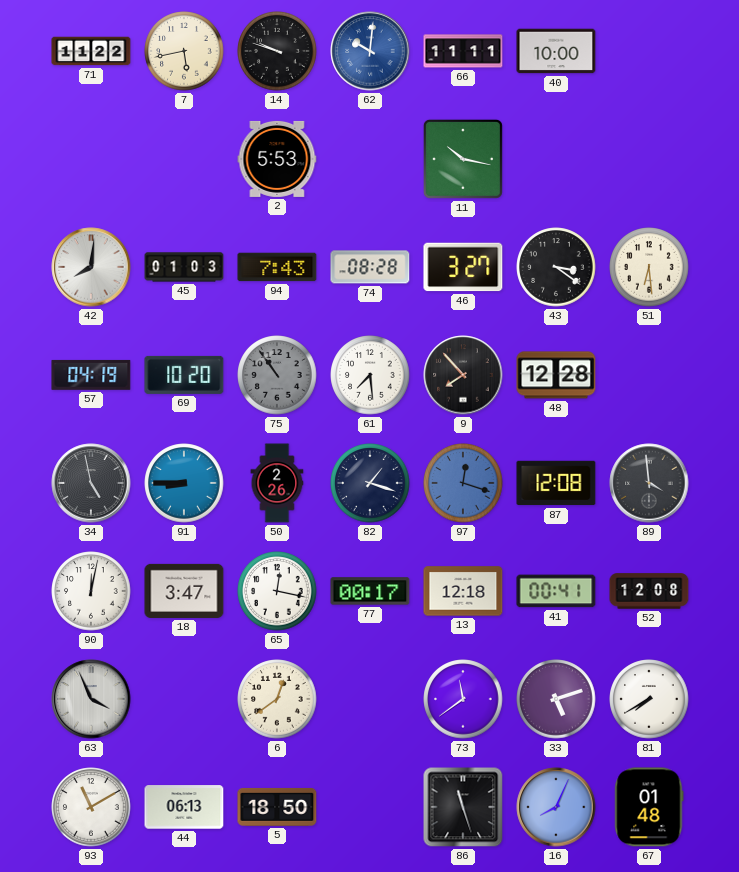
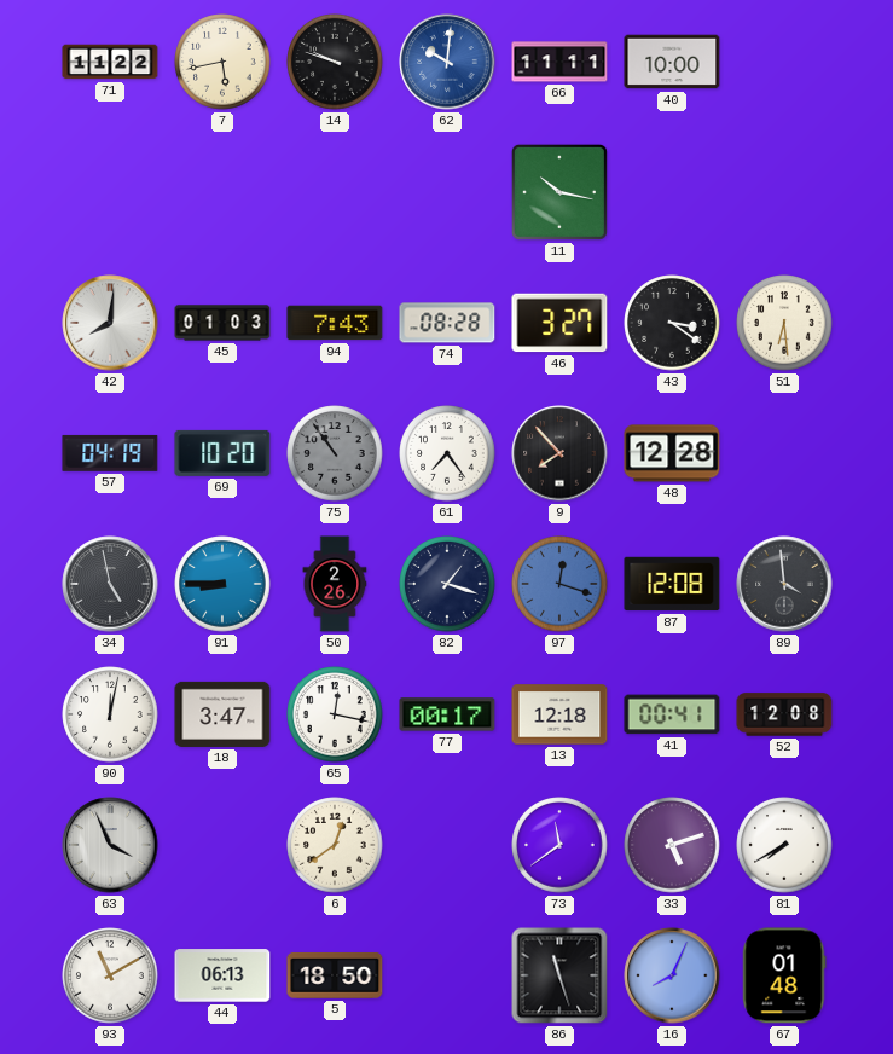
2: 5:53 -> none (277, 159)
61: 7:29 -> 7:24 (447, 453)
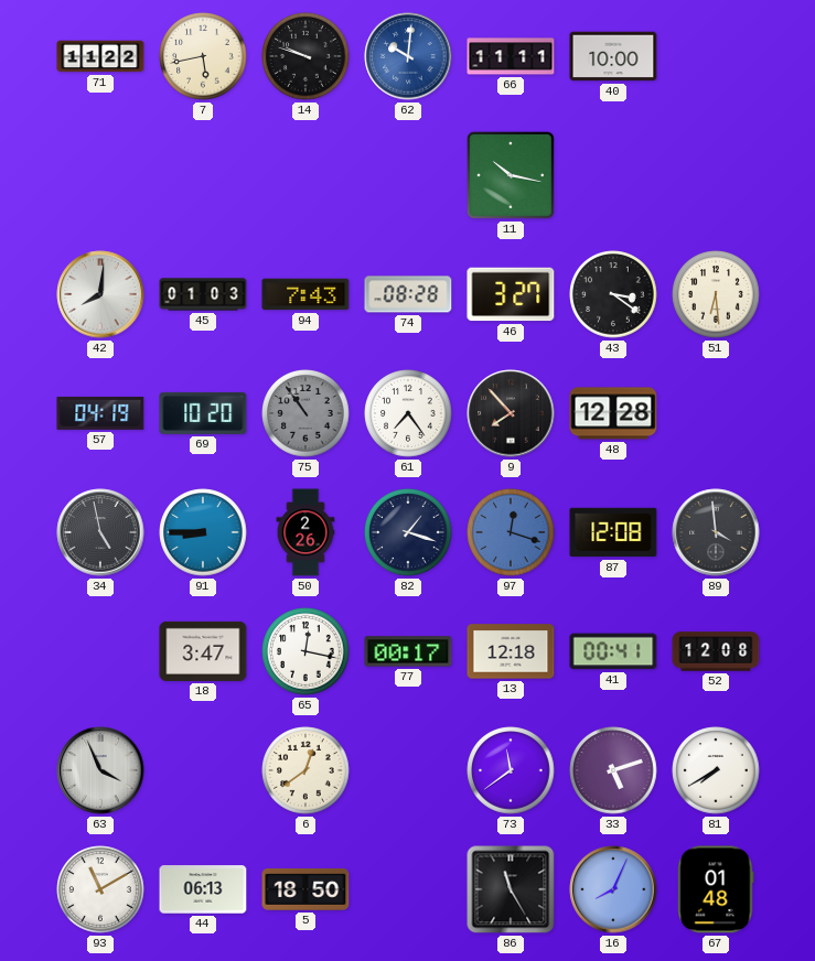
90: 12:02 -> none (110, 714)
86: 11:27 -> 11:25 (511, 889)
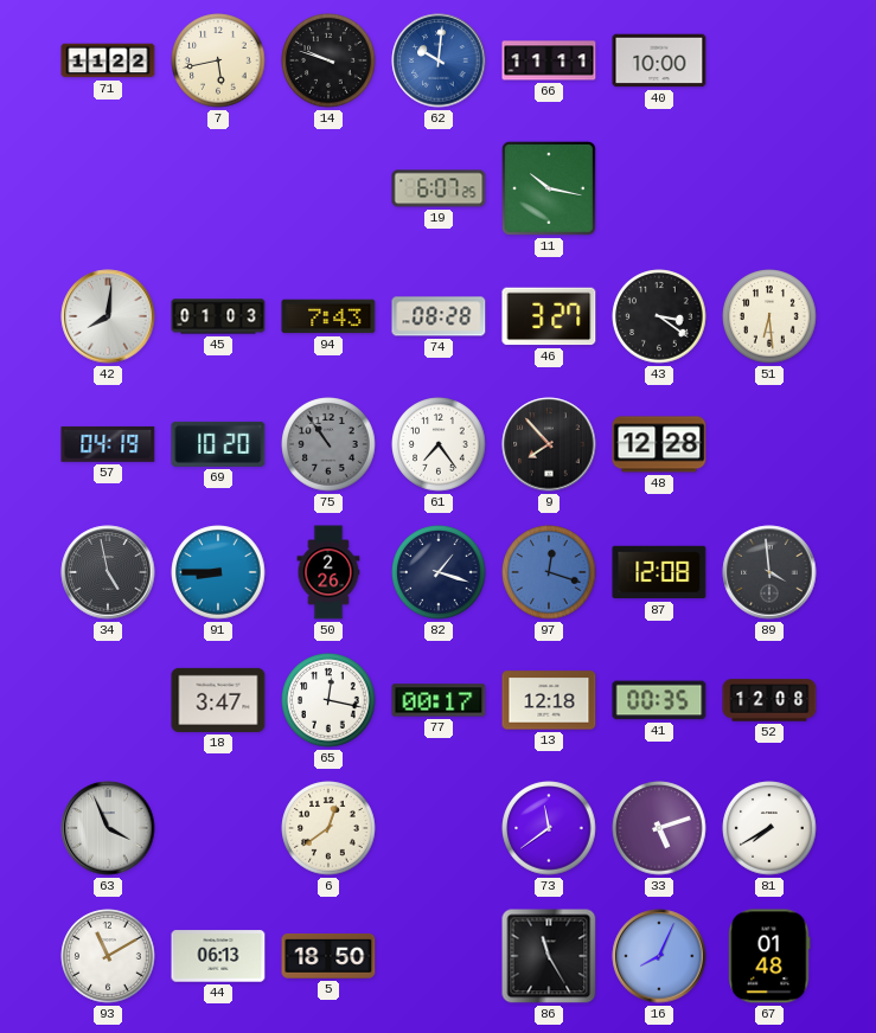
19: none -> 6:07 (439, 188)
41: 00:41 -> 00:35 (659, 700)
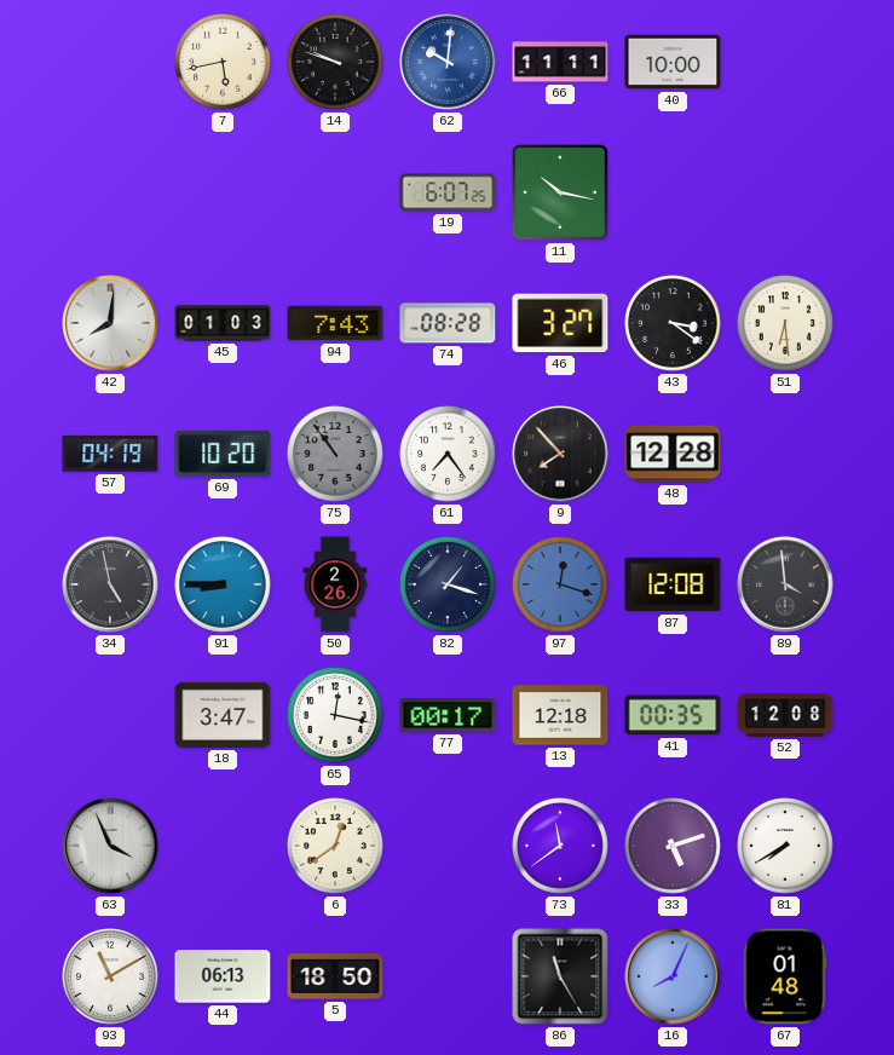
71: 11:22 -> none (108, 60)
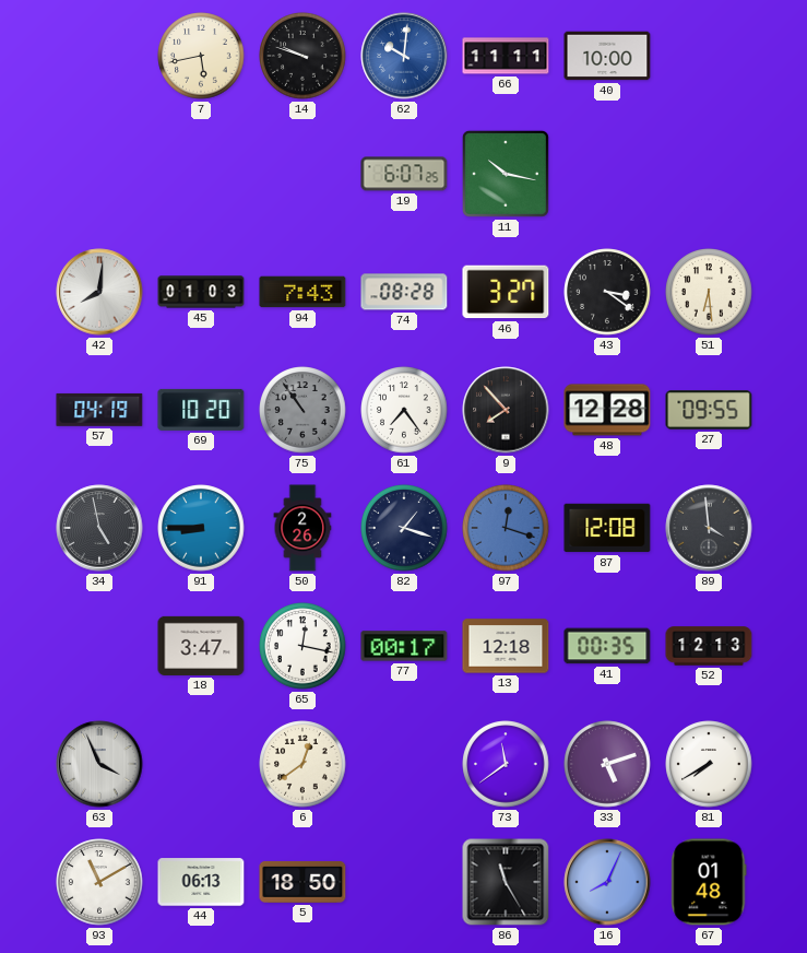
27: none -> 09:55 (709, 410)
52: 12:08 -> 12:13 (709, 646)
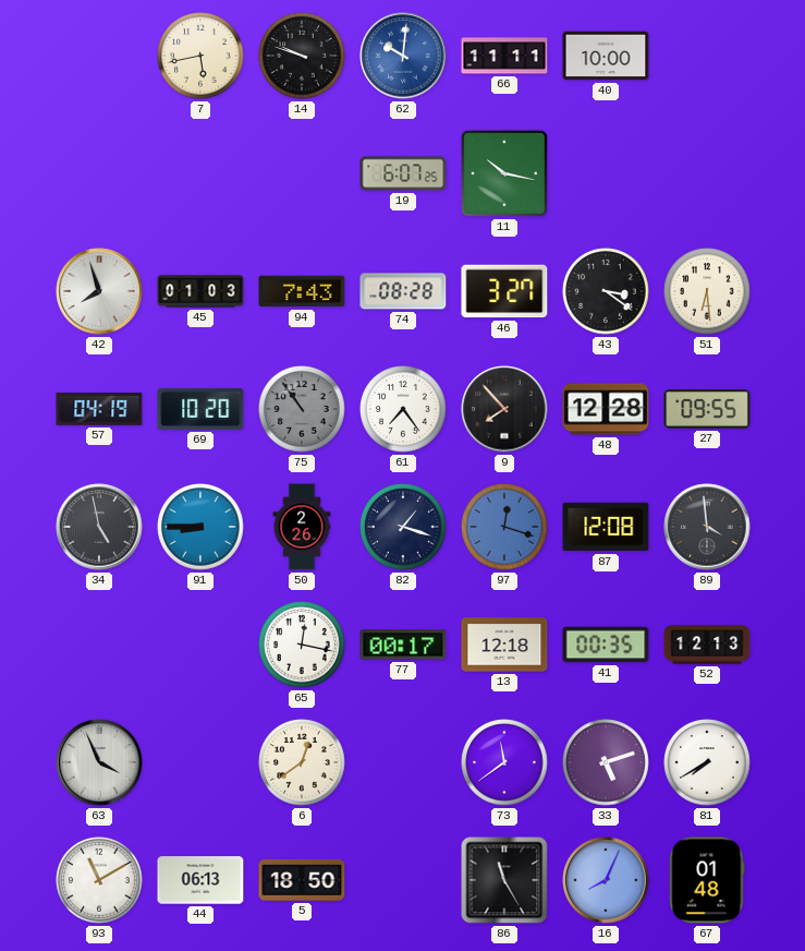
42: 8:01 -> 7:57 (99, 291)
18: 3:47 -> none (201, 646)
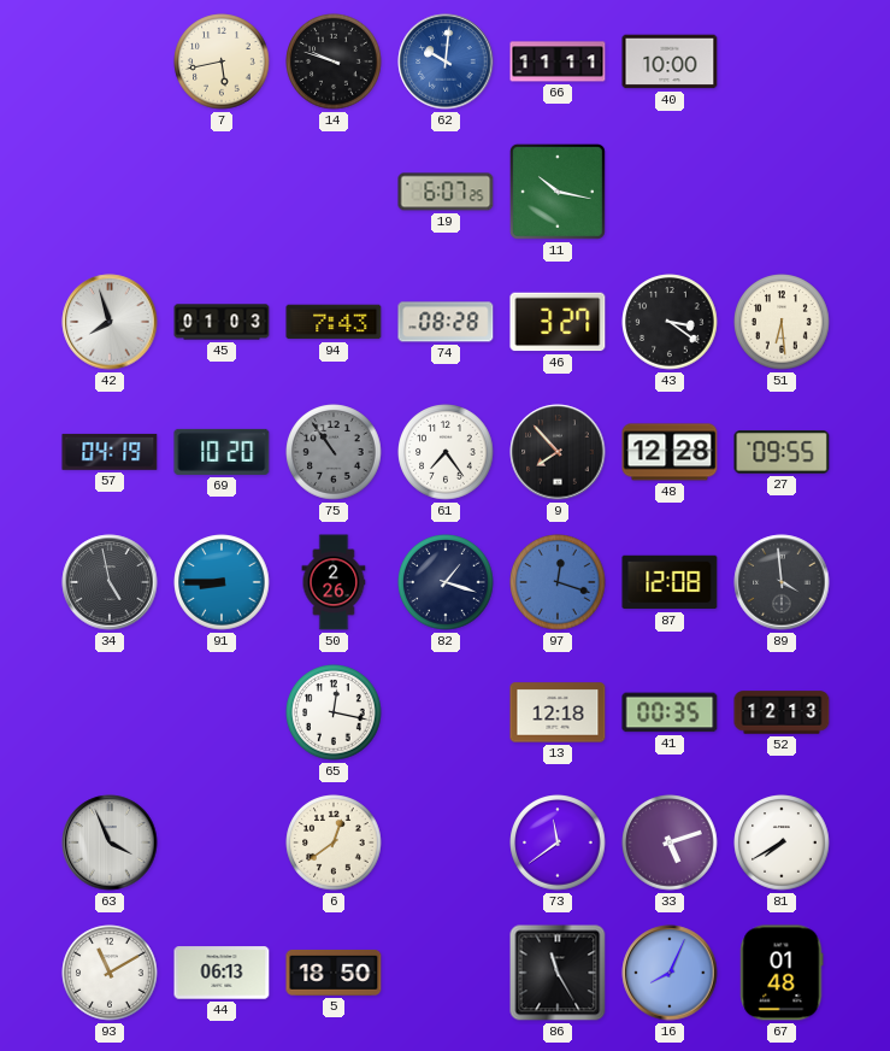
77: 00:17 -> none (403, 645)
